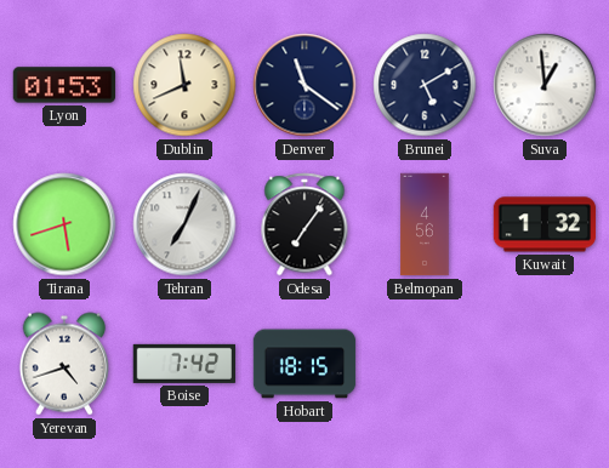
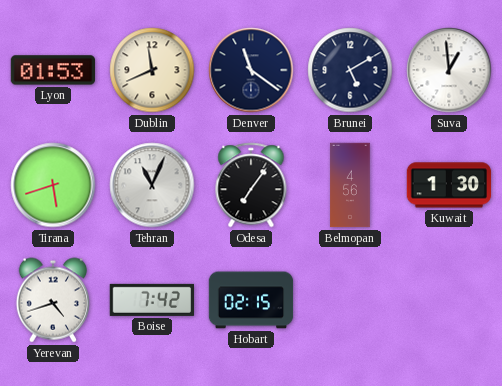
Tehran: 7:04 -> 11:04 (152, 185)
Kuwait: 1:32 -> 1:30 (449, 185)
Hobart: 18:15 -> 02:15 (251, 300)
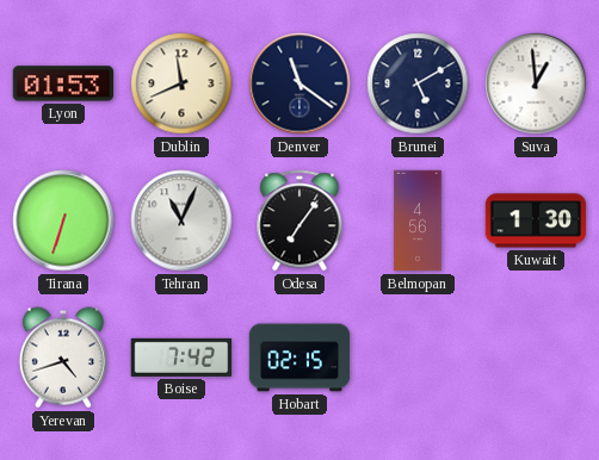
Tirana: 5:42 -> 6:33 (63, 220)
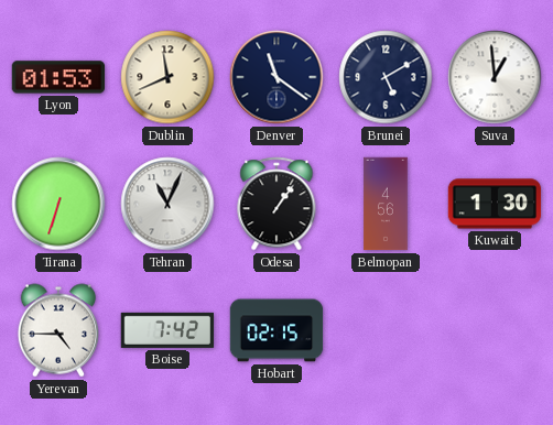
Odesa: 7:06 -> 1:06 (276, 204)
Yerevan: 4:42 -> 4:45 (57, 330)
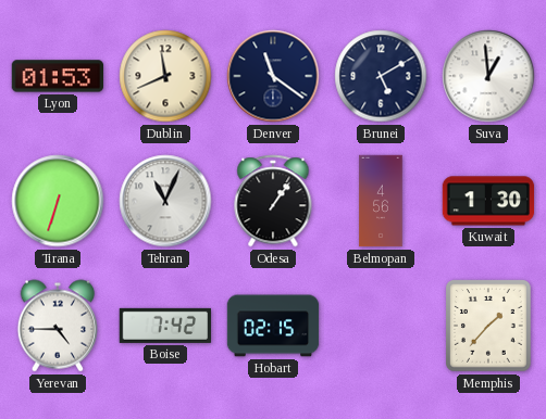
Memphis: none -> 1:37 (488, 326)
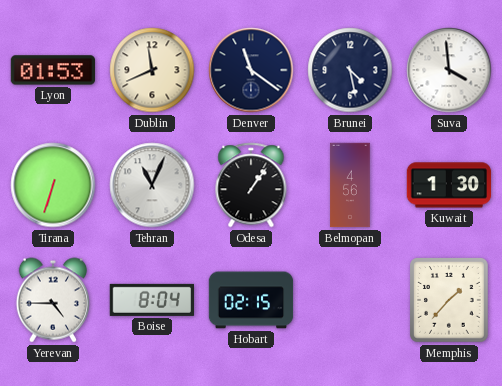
Brunei: 5:10 -> 4:28 (350, 70)
Suva: 12:59 -> 3:59 (449, 70)
Boise: 7:42 -> 8:04 (152, 300)
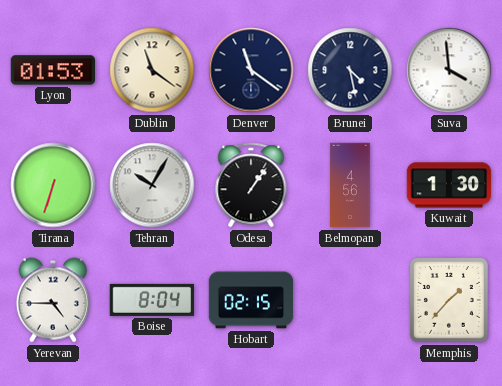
Dublin: 11:41 -> 11:21 (152, 70)
Tehran: 11:04 -> 10:05 (152, 185)
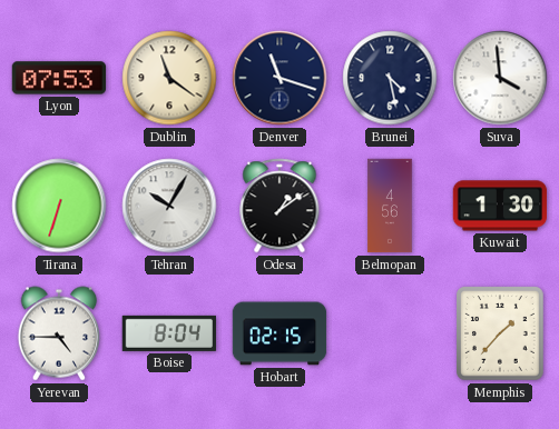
Lyon: 01:53 -> 07:53 (59, 78)
Denver: 11:21 -> 11:18 (279, 78)
Odesa: 1:06 -> 1:09 (279, 206)
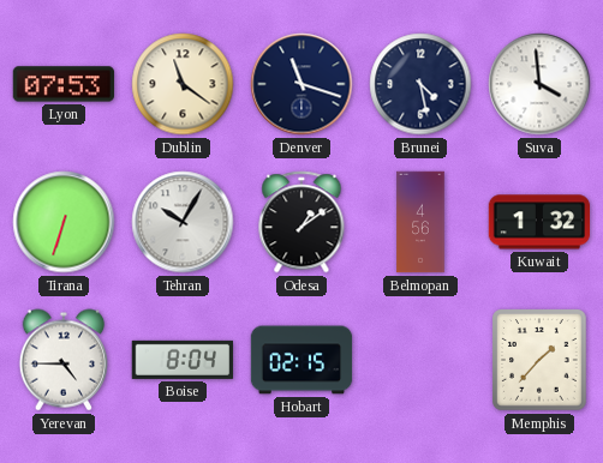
Kuwait: 1:30 -> 1:32 (539, 222)
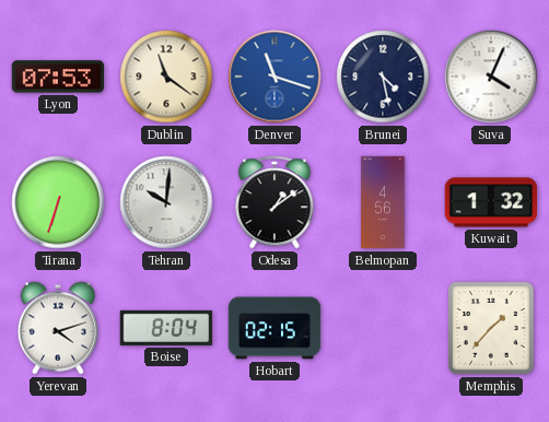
Denver dial: navy -> blue (274, 77)
Suva: 3:59 -> 4:04 (491, 77)
Tehran: 10:05 -> 10:01 (166, 202)
Yerevan: 4:45 -> 4:12 (57, 328)
